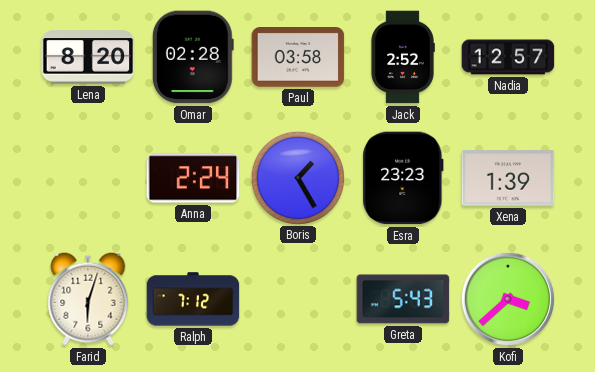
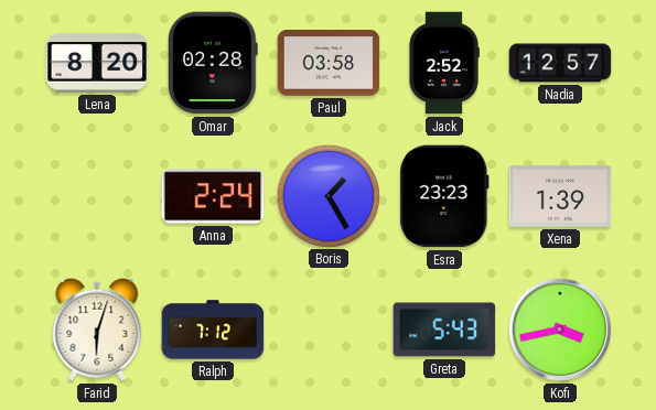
Kofi: 3:38 -> 3:43 (560, 330)
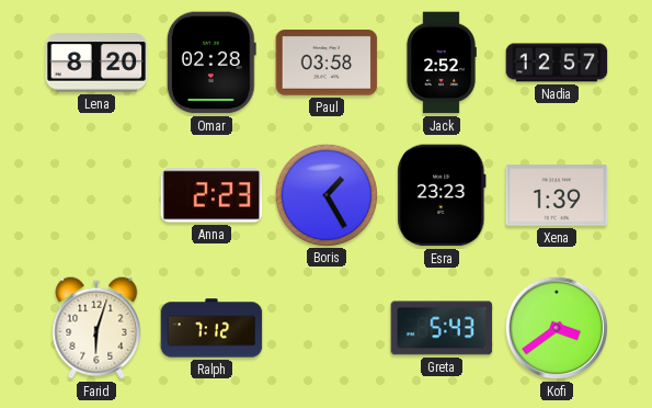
Anna: 2:24 -> 2:23 (211, 195)
Kofi: 3:43 -> 3:39 (557, 328)
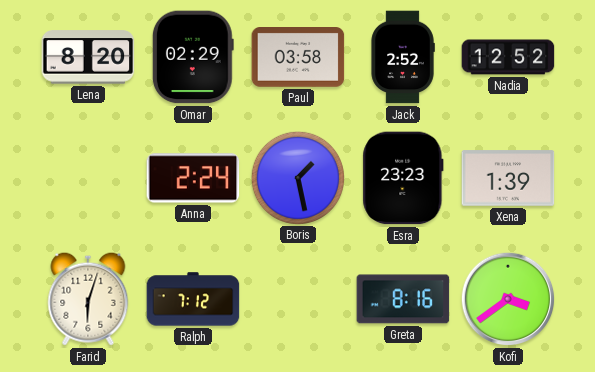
Omar: 02:28 -> 02:29 (193, 57)
Nadia: 12:57 -> 12:52 (508, 57)
Anna: 2:23 -> 2:24 (193, 178)
Boris: 1:25 -> 1:28 (297, 177)
Greta: 5:43 -> 8:16 (403, 299)
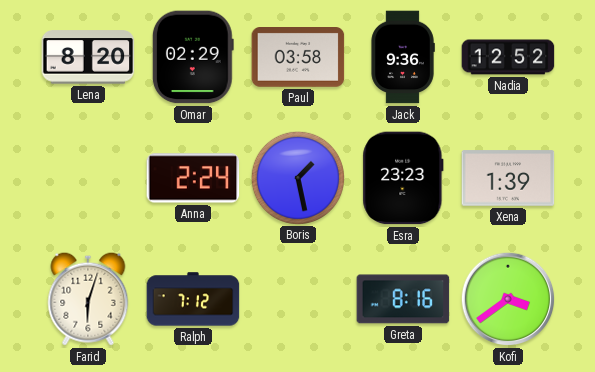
Jack: 2:52 -> 9:36 (403, 57)
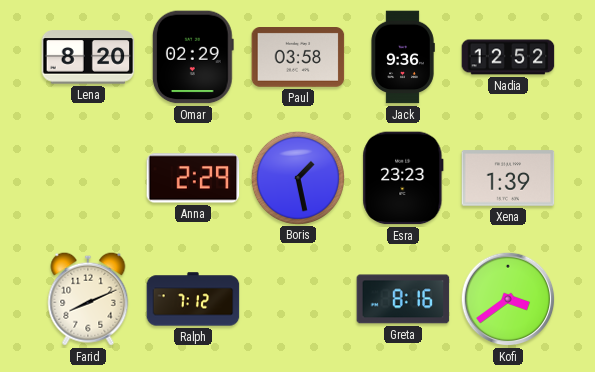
Anna: 2:24 -> 2:29 (193, 178)
Farid: 6:03 -> 8:11 (88, 299)
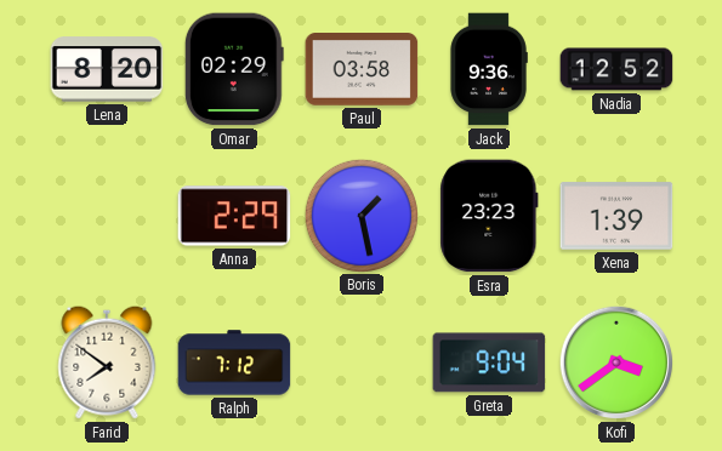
Farid: 8:11 -> 7:51 (107, 362)
Greta: 8:16 -> 9:04 (489, 362)
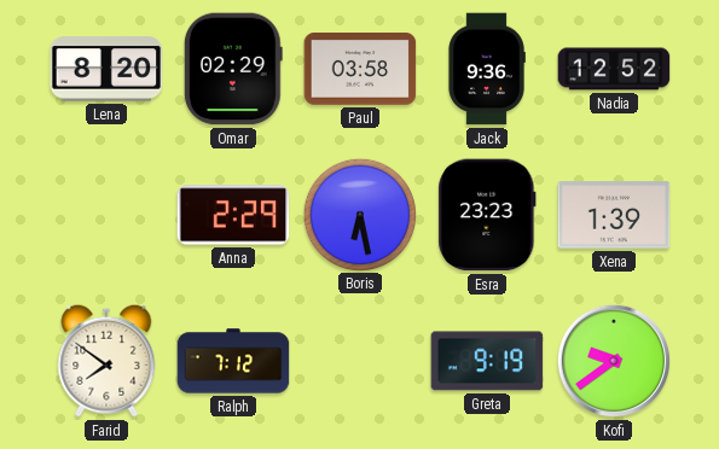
Boris: 1:28 -> 6:28 (359, 214)
Greta: 9:04 -> 9:19 (487, 361)
Kofi: 3:39 -> 9:39 (614, 361)
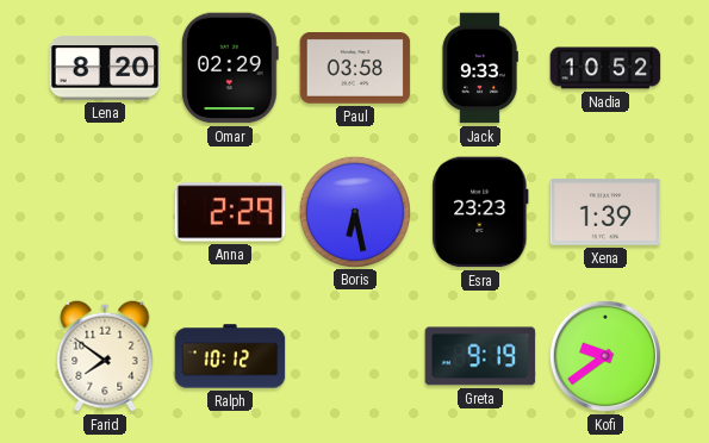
Jack: 9:36 -> 9:33 (480, 68)
Nadia: 12:52 -> 10:52 (605, 68)
Ralph: 7:12 -> 10:12 (230, 356)
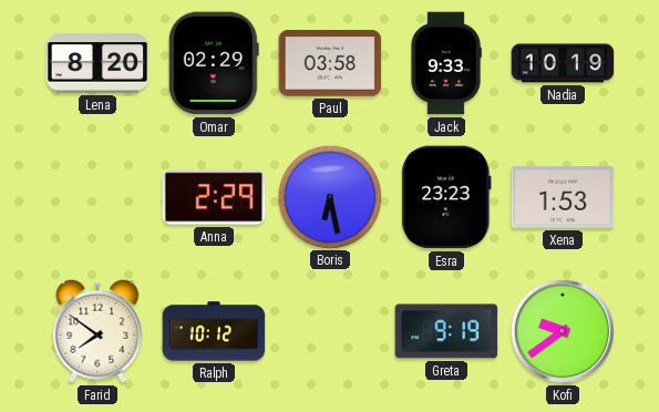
Nadia: 10:52 -> 10:19 (563, 63)
Xena: 1:39 -> 1:53 (563, 197)
